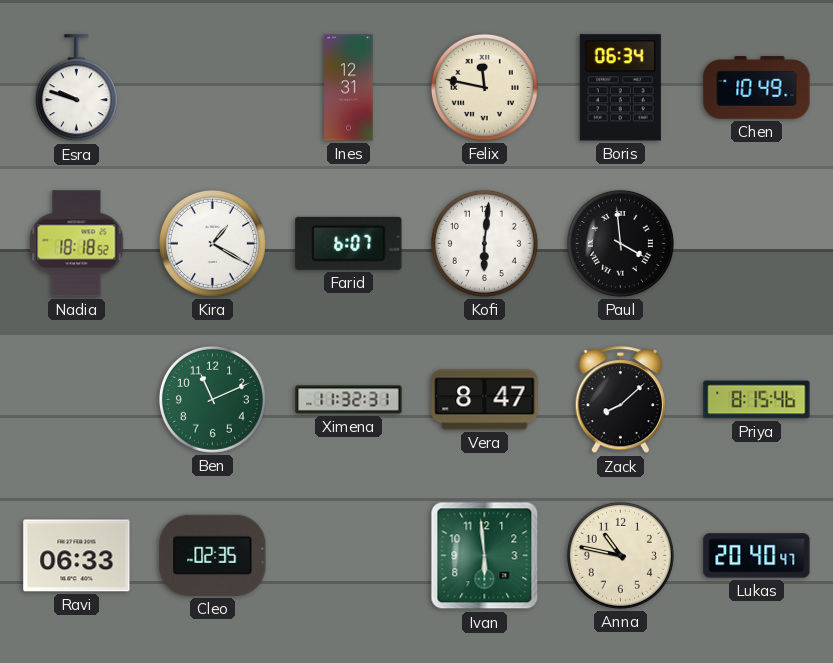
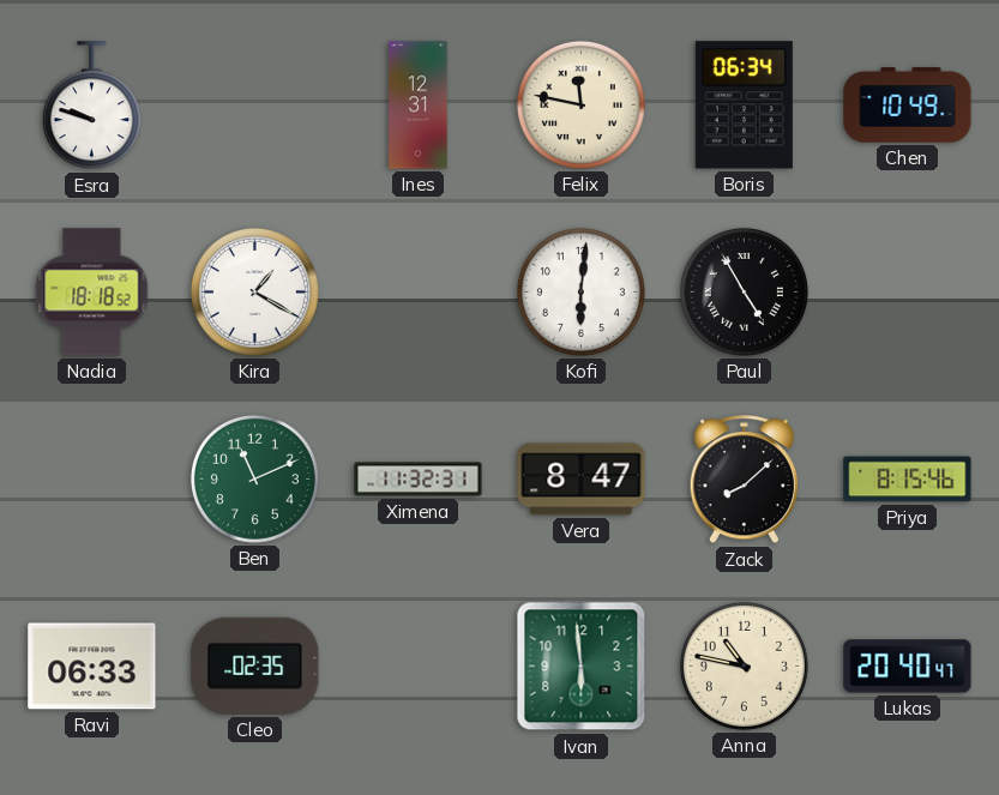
Farid: 6:07 -> none (349, 243)
Paul: 3:59 -> 4:55 (744, 291)
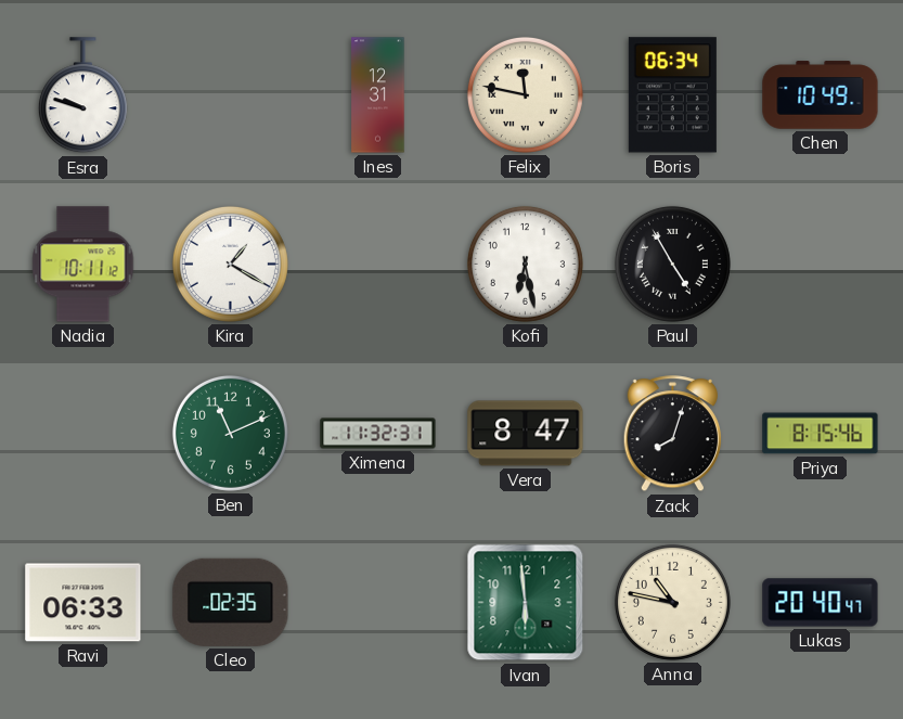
Nadia: 18:18 -> 10:11 (83, 265)
Kofi: 6:01 -> 6:28 (525, 264)
Zack: 8:08 -> 8:03 (672, 434)
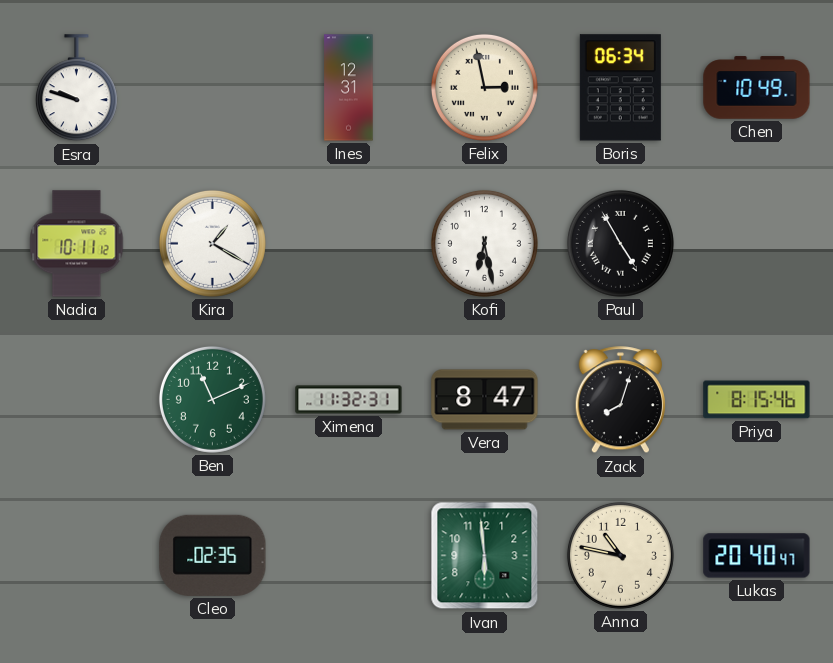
Felix: 11:47 -> 2:58 (484, 87)
Ravi: 06:33 -> none (83, 603)
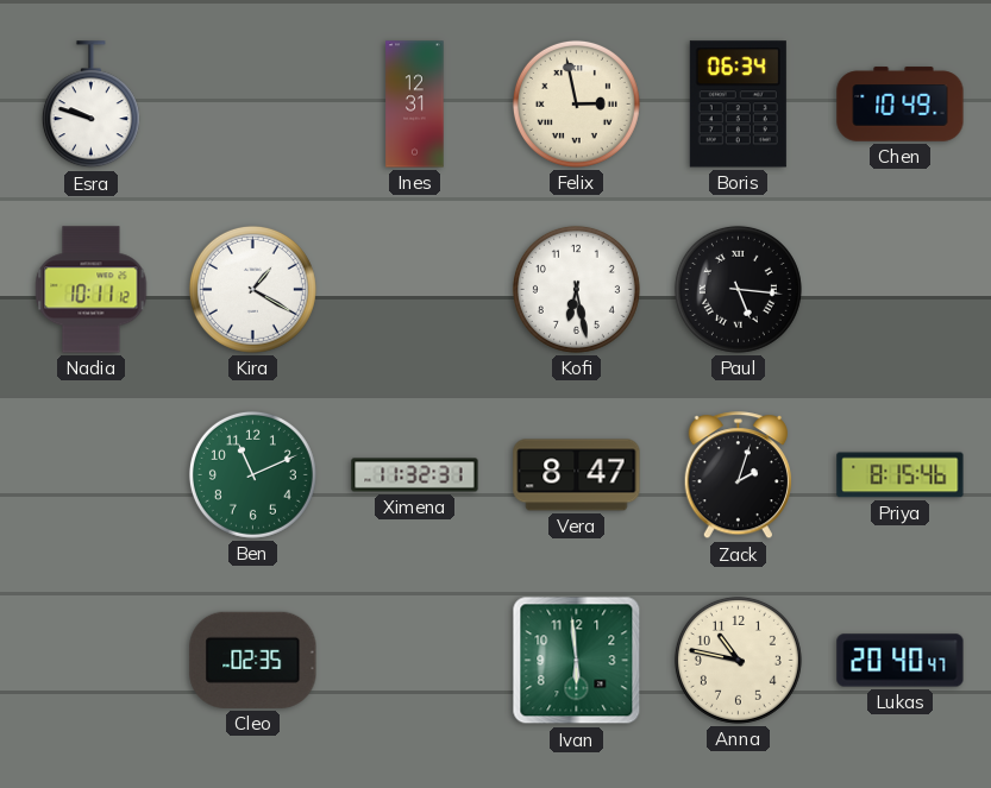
Paul: 4:55 -> 5:16 (738, 289)
Zack: 8:03 -> 2:03 (738, 475)
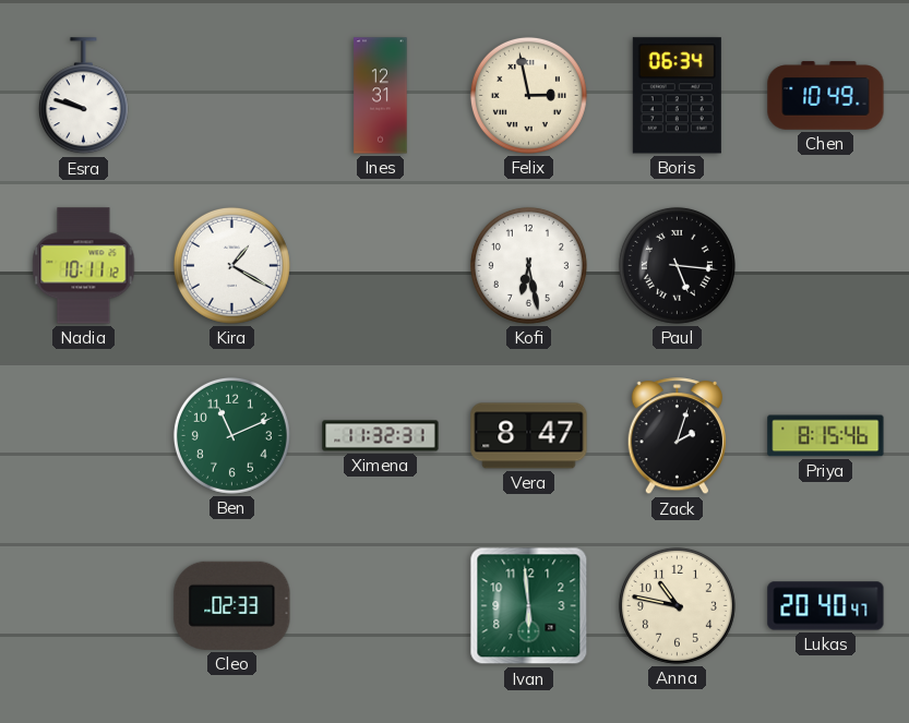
Cleo: 02:35 -> 02:33 (232, 605)
